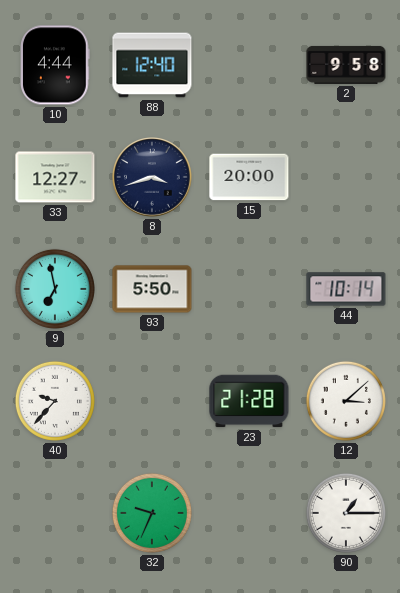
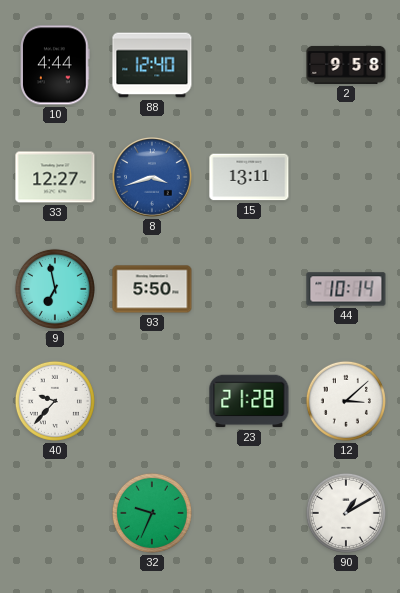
8 dial: navy -> blue (153, 178)
15: 20:00 -> 13:11 (249, 177)
90: 1:15 -> 1:10 (346, 513)
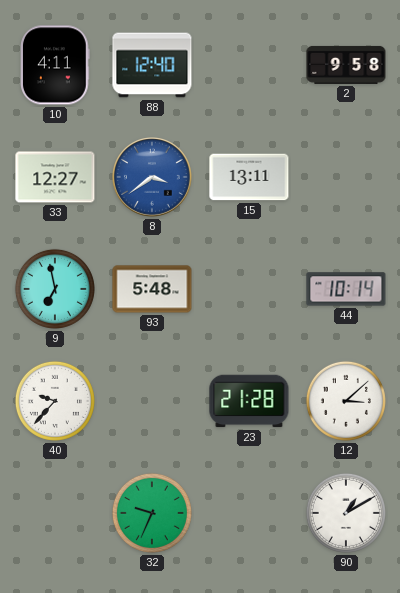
10: 4:44 -> 4:11 (56, 65)
8: 3:42 -> 3:39 (153, 178)
93: 5:50 -> 5:48 (152, 289)
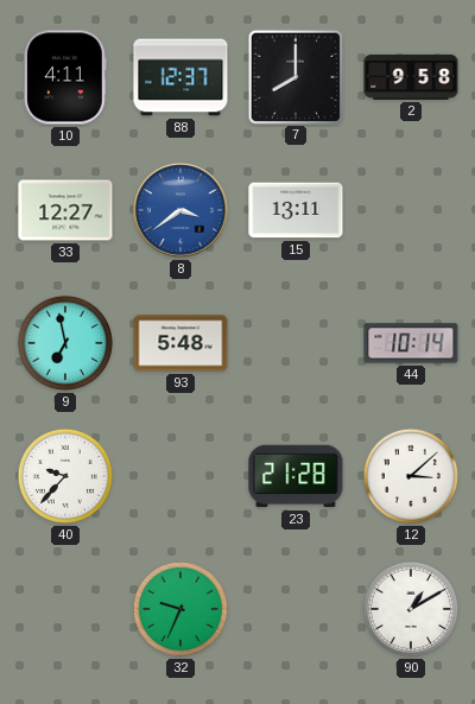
88: 12:40 -> 12:37 (180, 77)
7: none -> 8:00 (294, 76)
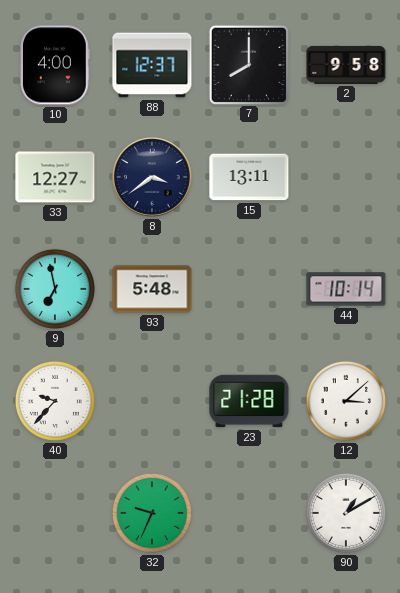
10: 4:11 -> 4:00 (56, 65)
8 dial: blue -> navy (153, 178)
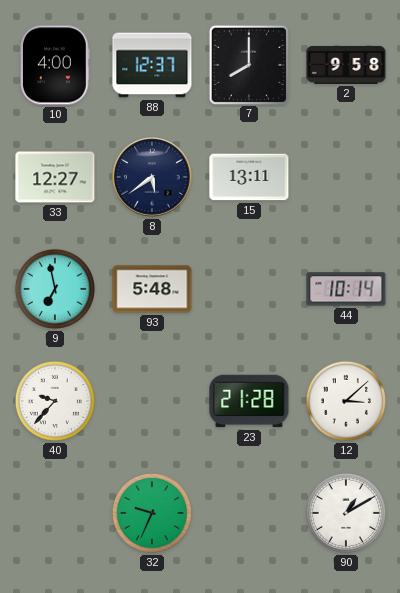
8: 3:39 -> 5:39 (153, 178)
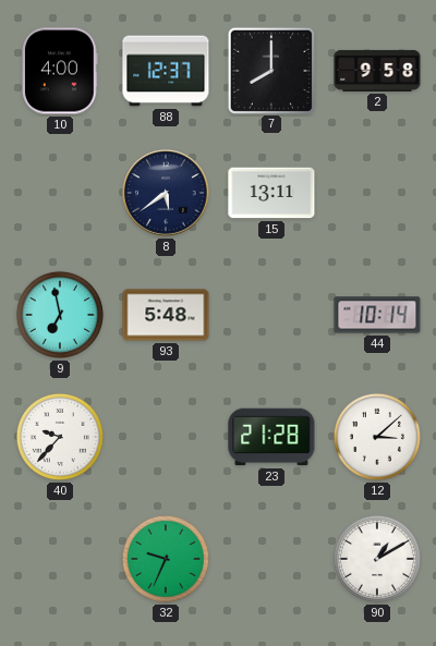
33: 12:27 -> none (55, 177)
